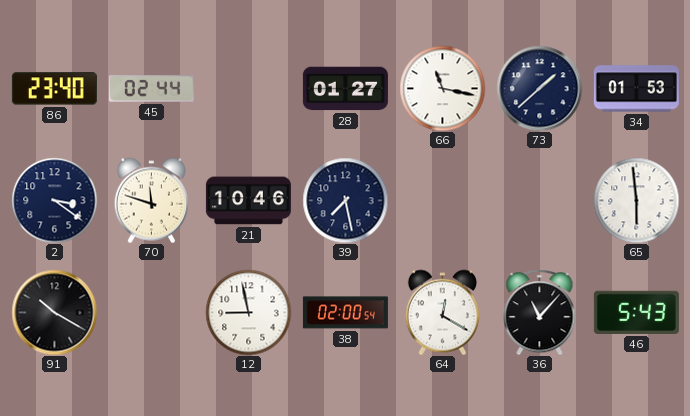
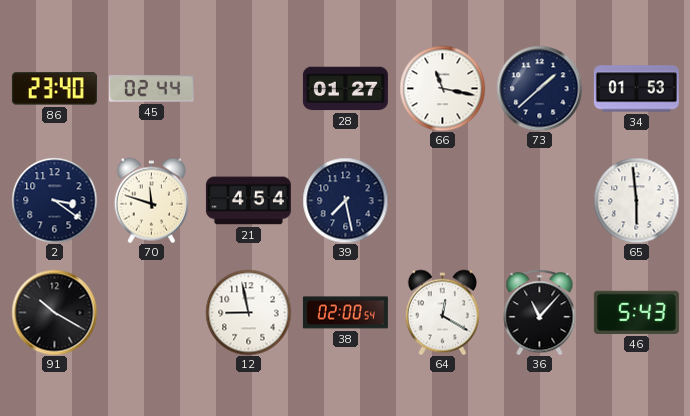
21: 10:46 -> 4:54 (248, 201)
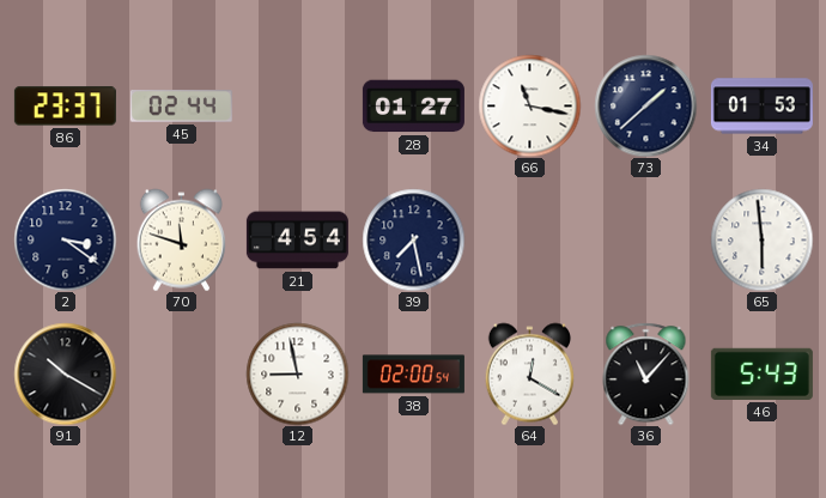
86: 23:40 -> 23:37 (65, 107)
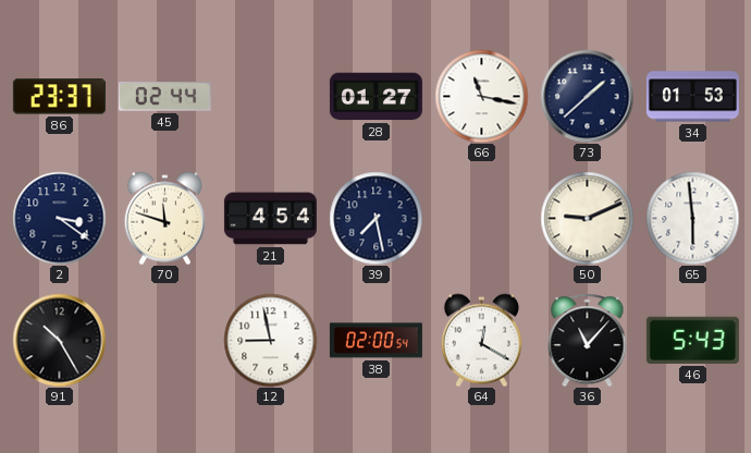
50: none -> 9:11 (587, 218)
91: 10:20 -> 10:25 (59, 340)
